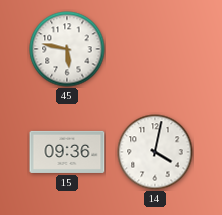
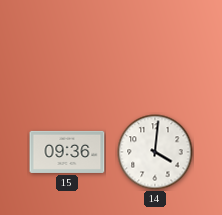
45: 5:47 -> none (67, 49)
14: 4:02 -> 4:01 (155, 152)
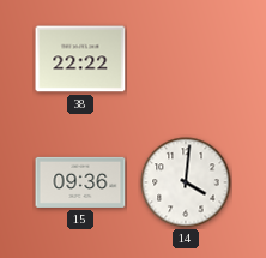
38: none -> 22:22 (80, 59)
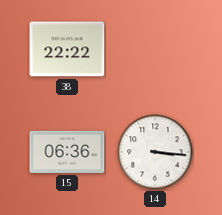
15: 09:36 -> 06:36 (67, 152)
14: 4:01 -> 3:16 (155, 152)
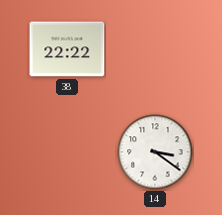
15: 06:36 -> none (67, 152)
14: 3:16 -> 3:21 (155, 152)
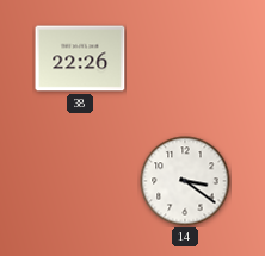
38: 22:22 -> 22:26 (80, 58)
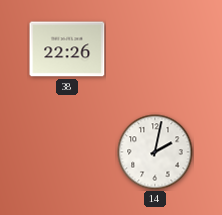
14: 3:21 -> 2:02 (155, 152)
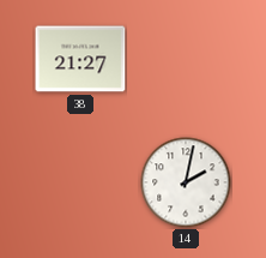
38: 22:26 -> 21:27 (80, 59)
